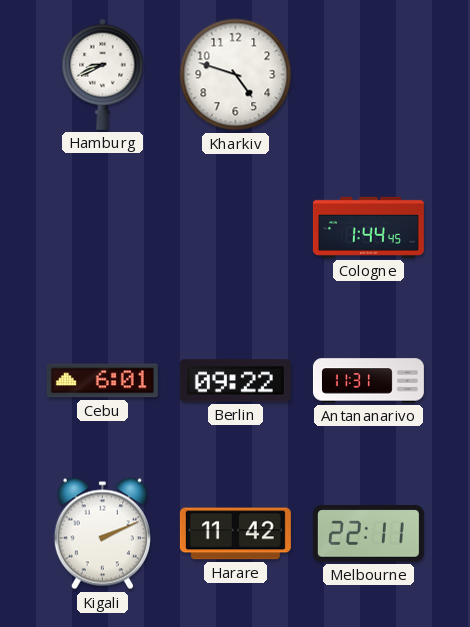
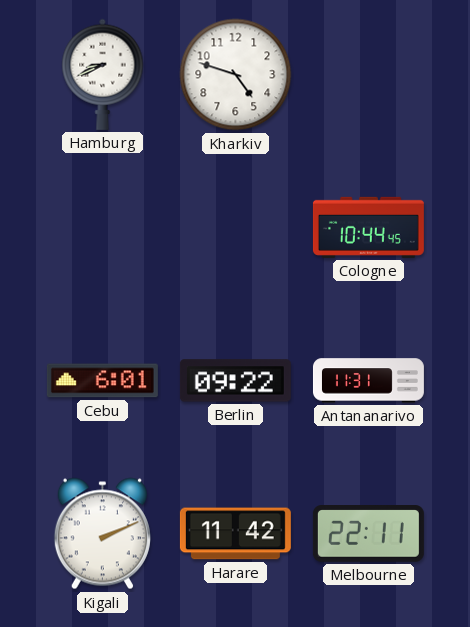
Cologne: 1:44 -> 10:44 (368, 227)
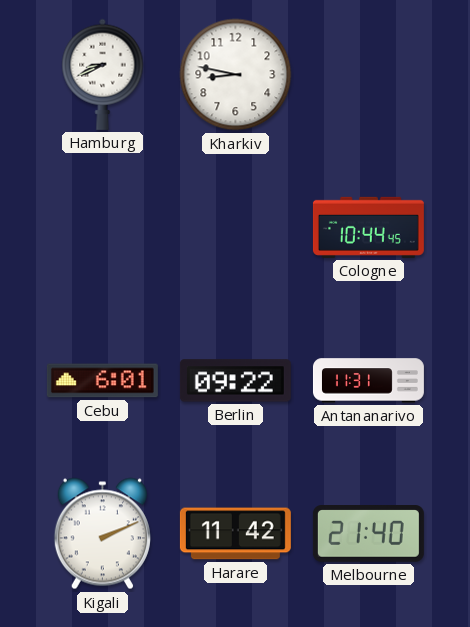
Kharkiv: 4:48 -> 8:47 (236, 75)
Melbourne: 22:11 -> 21:40 (368, 534)
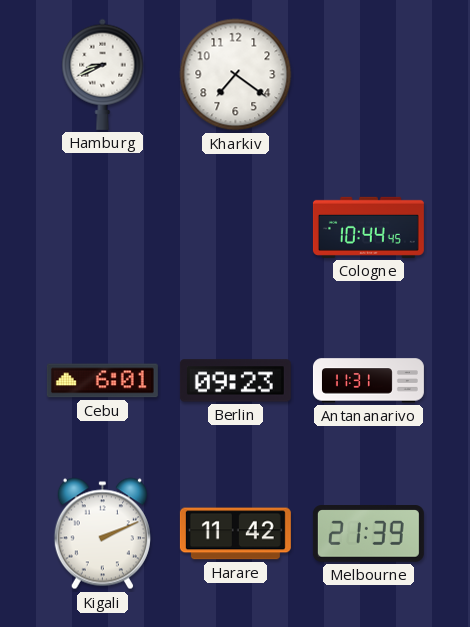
Kharkiv: 8:47 -> 7:21 (236, 75)
Berlin: 09:22 -> 09:23 (235, 381)
Melbourne: 21:40 -> 21:39 (368, 534)
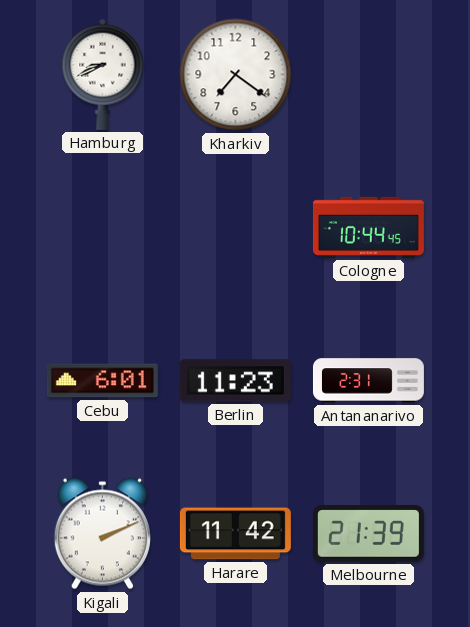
Berlin: 09:23 -> 11:23 (235, 381)
Antananarivo: 11:31 -> 2:31 (368, 381)
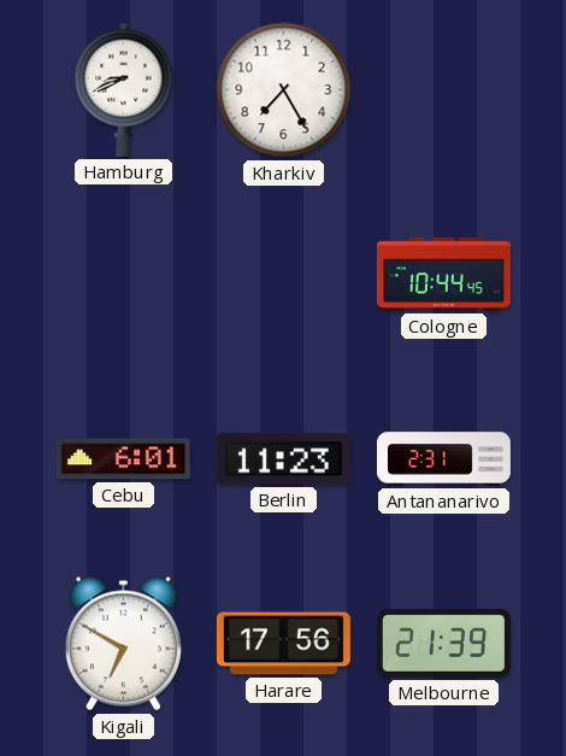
Kharkiv: 7:21 -> 7:25 (284, 90)
Kigali: 2:11 -> 6:50 (123, 644)
Harare: 11:42 -> 17:56 (283, 644)
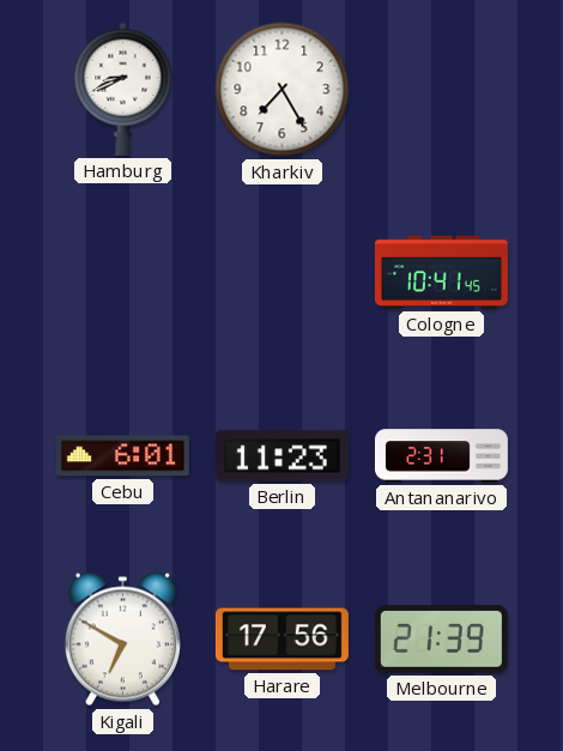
Cologne: 10:44 -> 10:41 (441, 272)
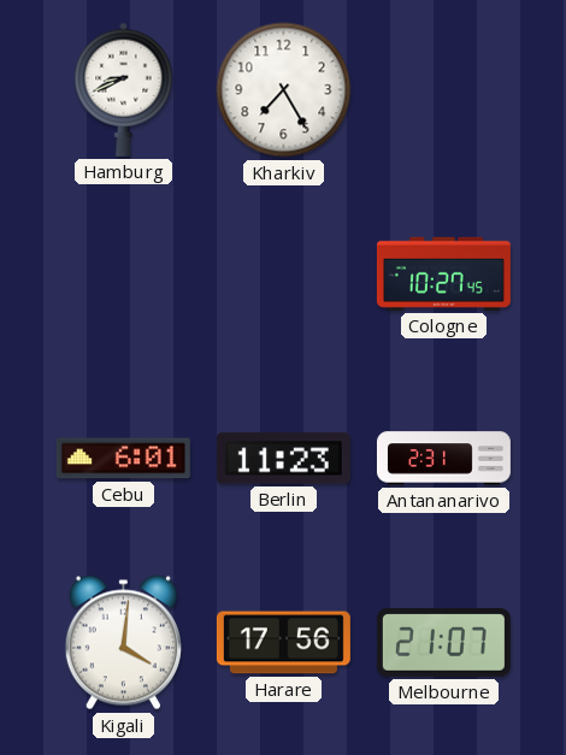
Cologne: 10:41 -> 10:27 (443, 273)
Kigali: 6:50 -> 4:01 (123, 643)
Melbourne: 21:39 -> 21:07 (443, 643)
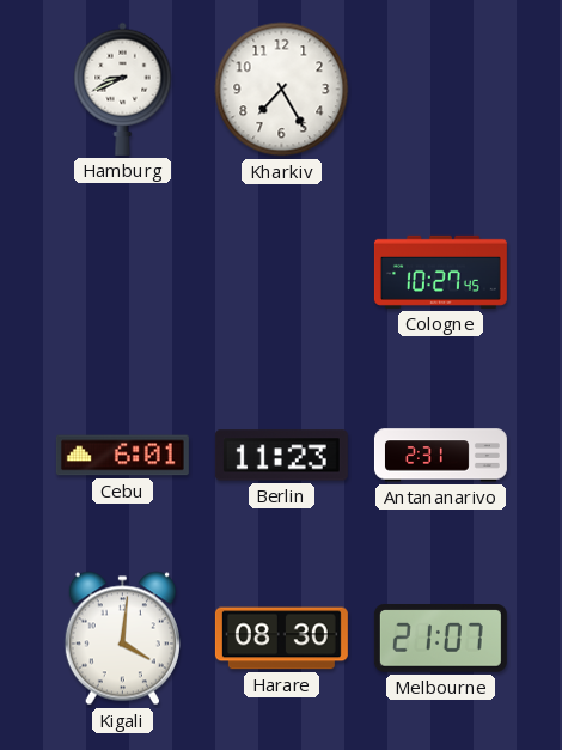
Harare: 17:56 -> 08:30 (281, 639)
